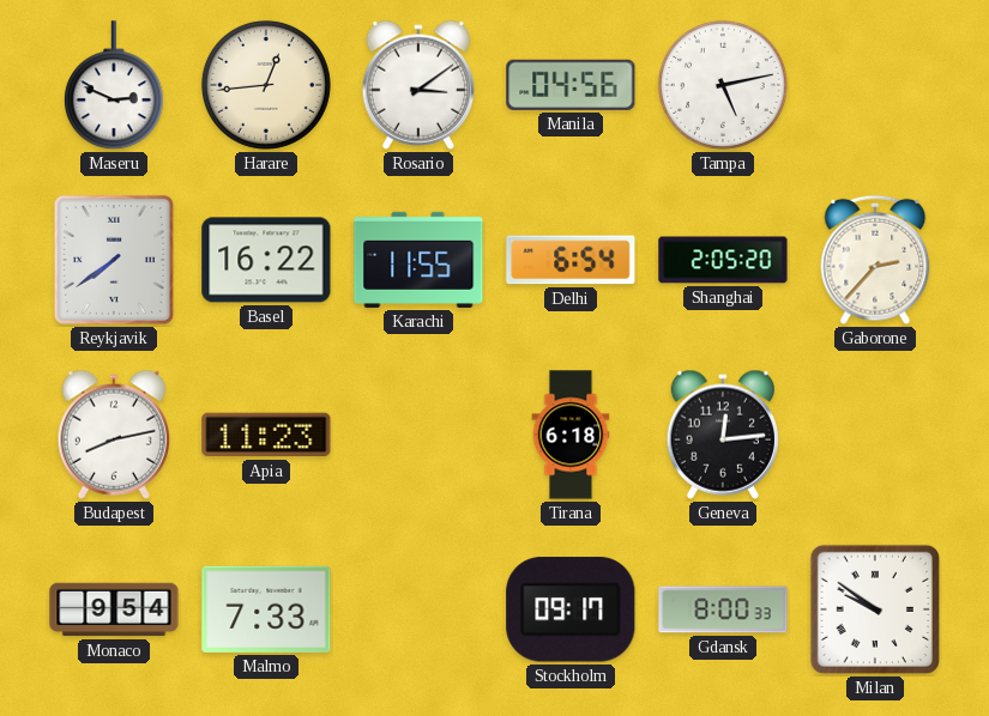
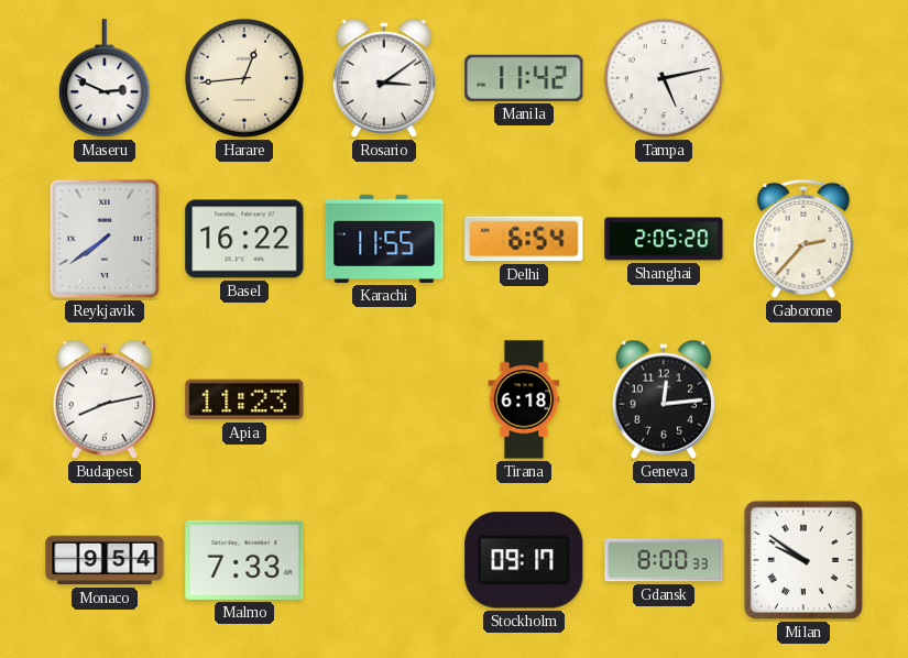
Manila: 04:56 -> 11:42 (524, 78)
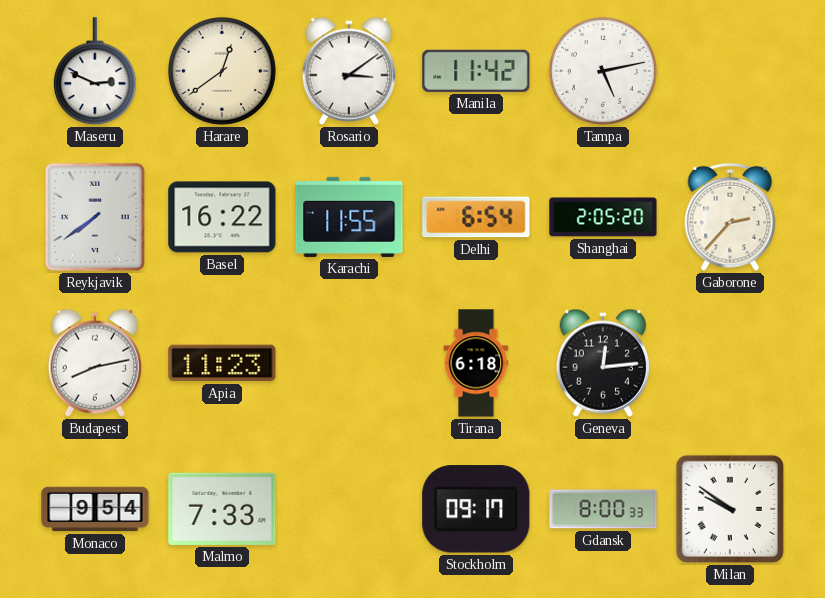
Harare: 12:44 -> 12:39 (222, 71)
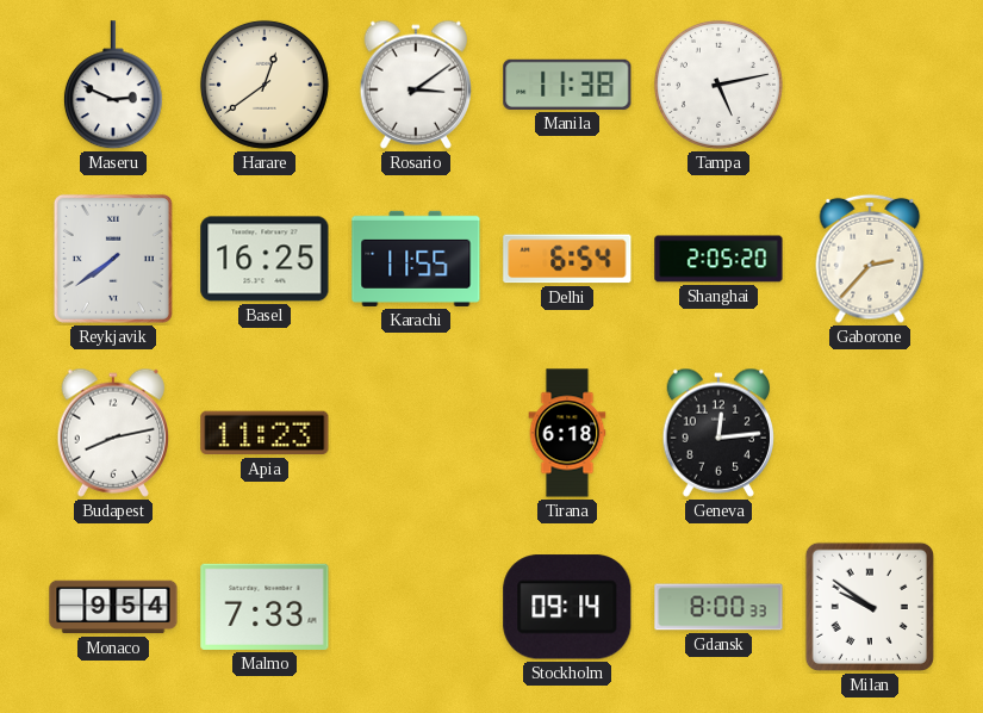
Manila: 11:42 -> 11:38 (567, 85)
Basel: 16:22 -> 16:25 (265, 259)
Stockholm: 09:17 -> 09:14 (567, 607)
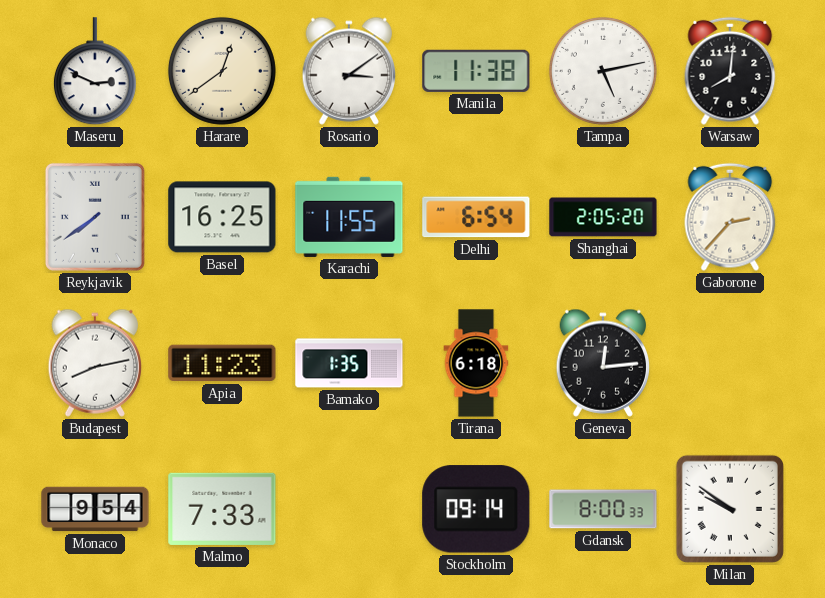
Warsaw: none -> 8:01 (730, 71)
Bamako: none -> 1:35 (349, 363)
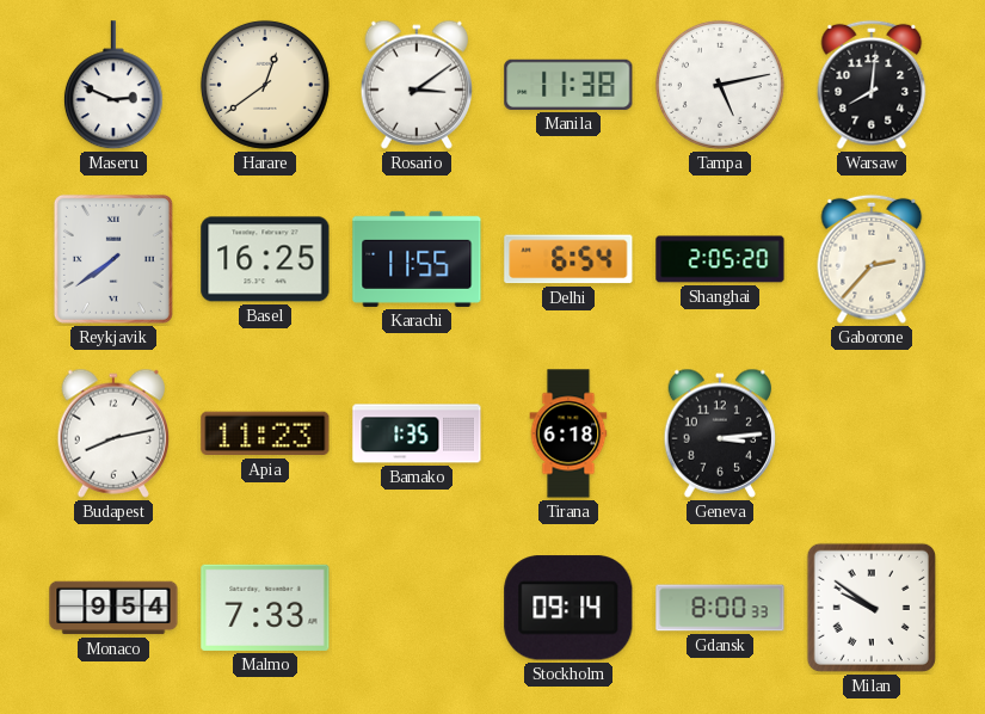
Geneva: 12:14 -> 3:14 (719, 433)
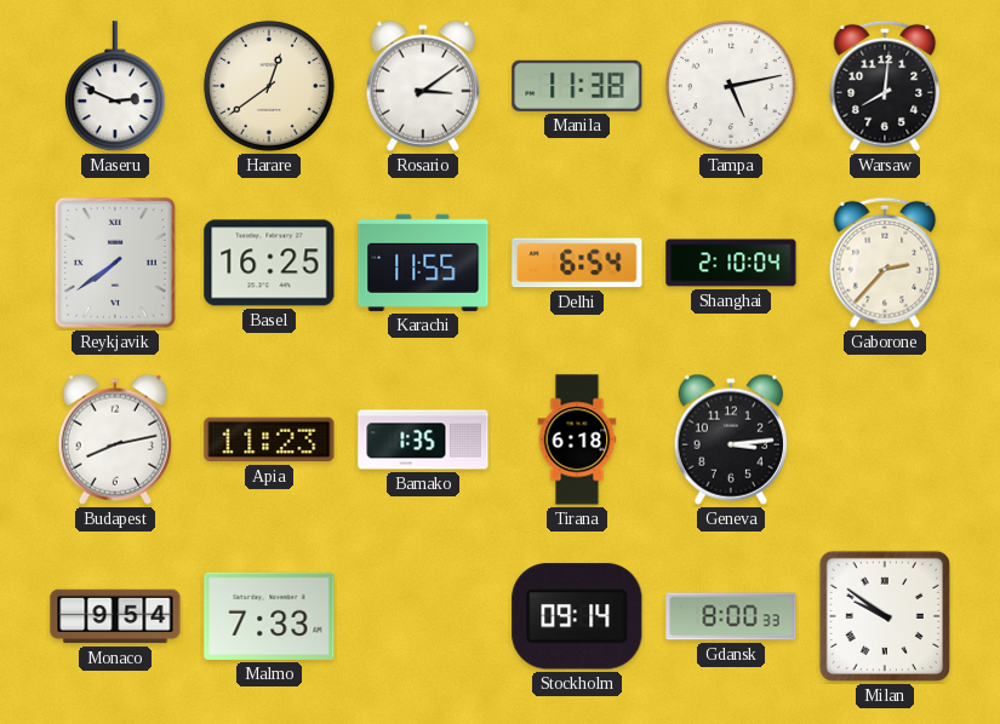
Shanghai: 2:05 -> 2:10 (731, 263)
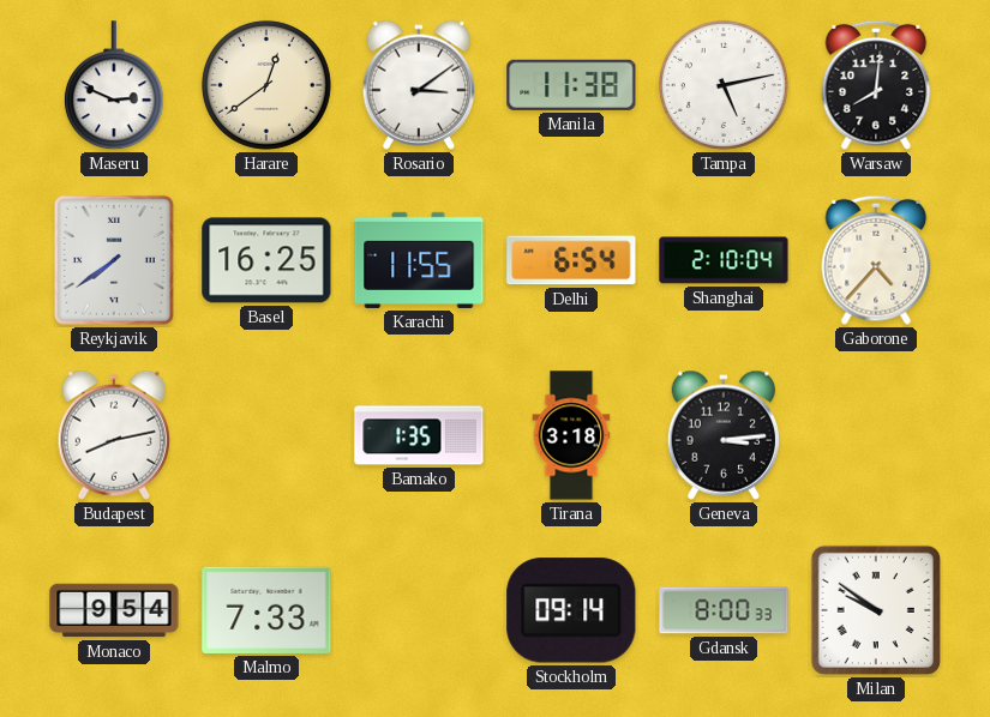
Gaborone: 2:37 -> 4:37 (876, 260)
Apia: 11:23 -> none (269, 439)
Tirana: 6:18 -> 3:18 (571, 435)
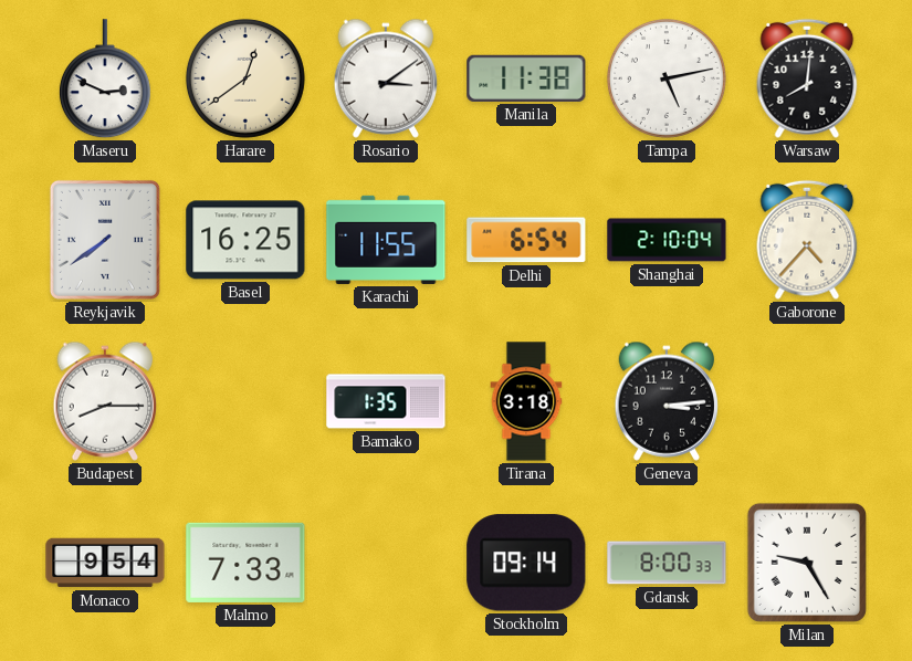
Budapest: 8:13 -> 8:15 (104, 401)
Milan: 9:51 -> 9:25 (807, 563)
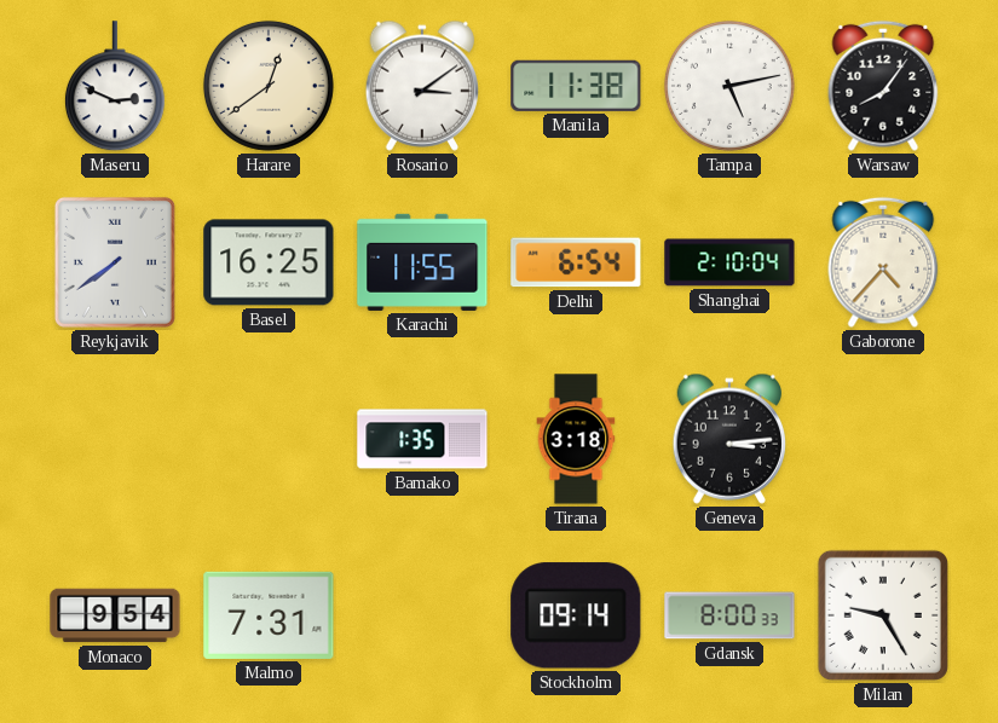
Warsaw: 8:01 -> 8:06 (883, 86)
Budapest: 8:15 -> none (104, 401)
Malmo: 7:33 -> 7:31 (269, 615)
